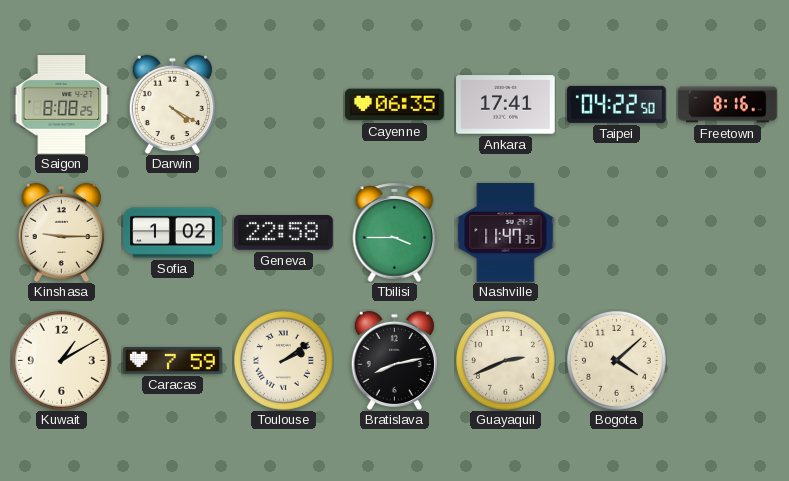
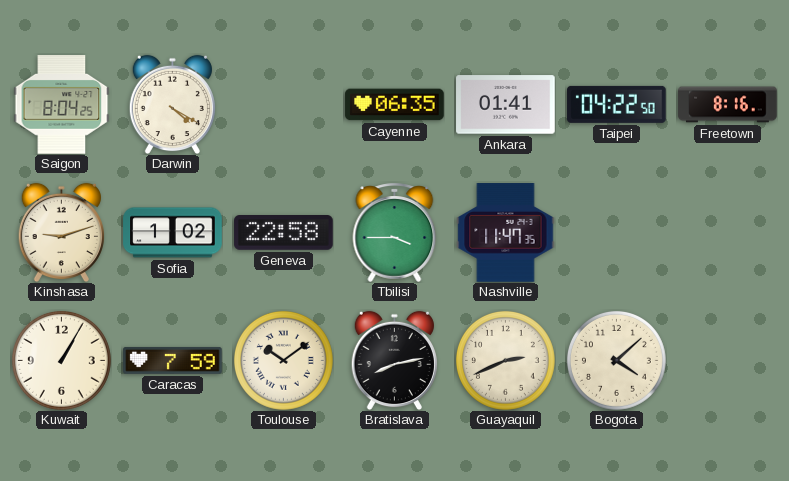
Saigon: 8:08 -> 8:04 (62, 105)
Ankara: 17:41 -> 01:41 (506, 105)
Kinshasa: 9:15 -> 9:12 (61, 232)
Kuwait: 1:10 -> 1:05 (61, 360)
Toulouse: 2:09 -> 10:09 (283, 360)
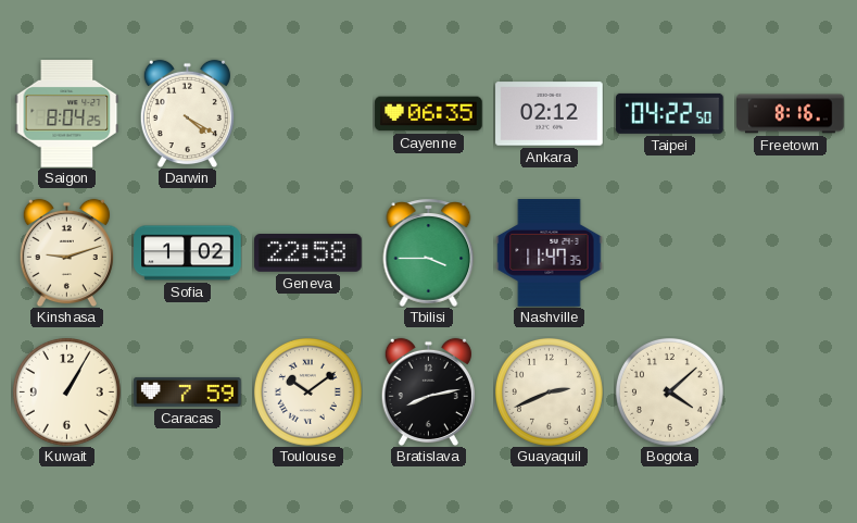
Ankara: 01:41 -> 02:12 (550, 114)
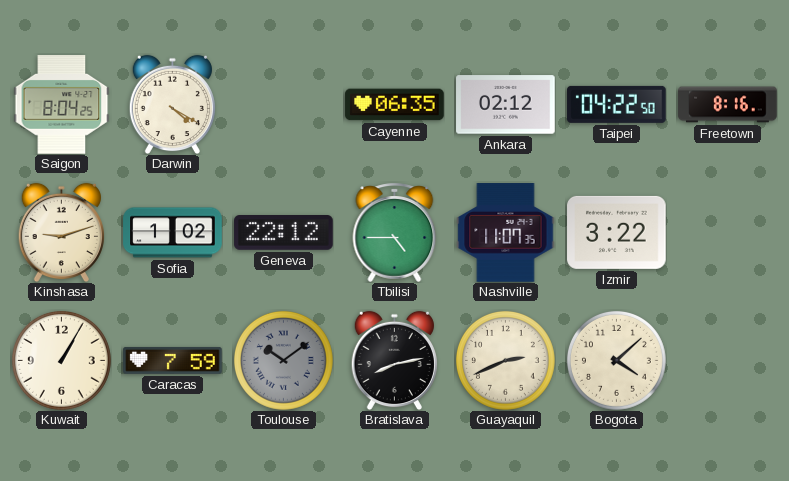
Geneva: 22:58 -> 22:12 (284, 233)
Tbilisi: 3:45 -> 4:45 (395, 232)
Nashville: 11:47 -> 11:07 (506, 233)
Izmir: none -> 3:22 (617, 232)
Toulouse dial: cream -> grey (283, 360)
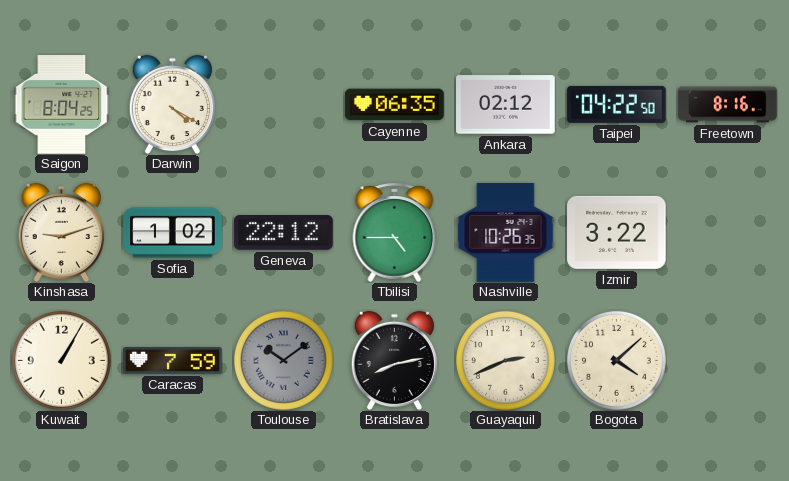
Nashville: 11:07 -> 10:26 (506, 233)
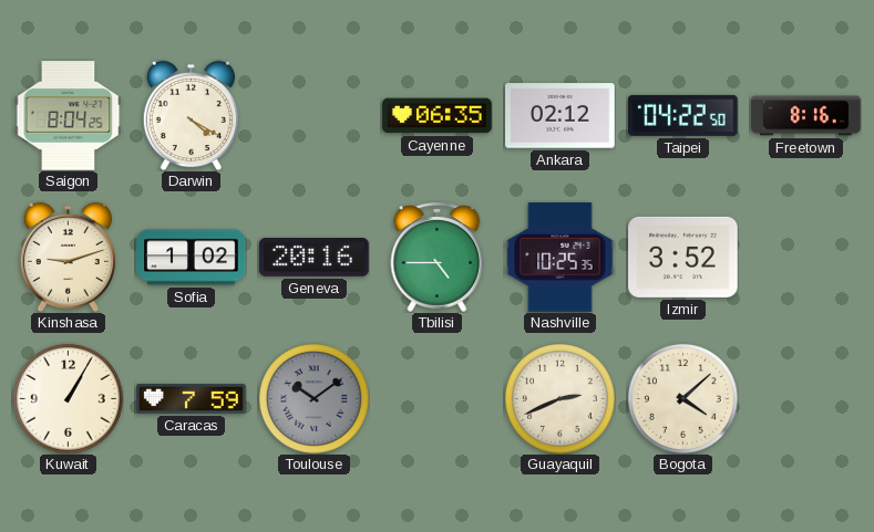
Geneva: 22:12 -> 20:16 (315, 258)
Nashville: 10:26 -> 10:25 (561, 258)
Izmir: 3:22 -> 3:52 (683, 257)
Bratislava: 8:13 -> none (394, 360)
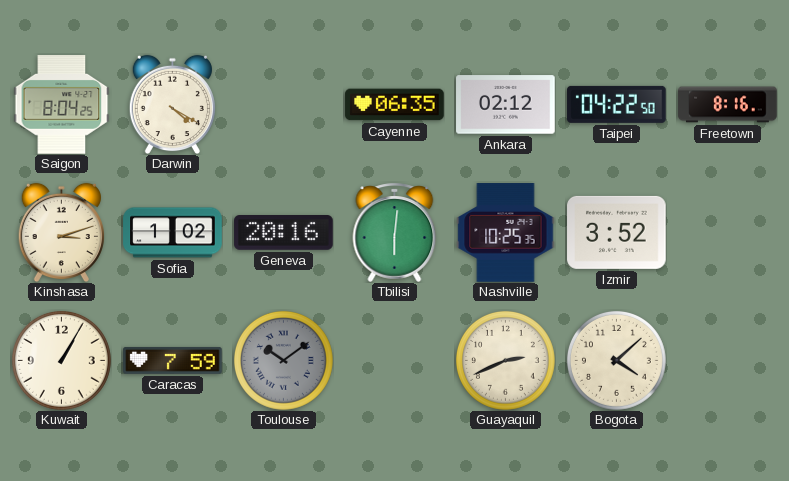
Kinshasa: 9:12 -> 3:12 (61, 232)
Tbilisi: 4:45 -> 6:01 (395, 232)
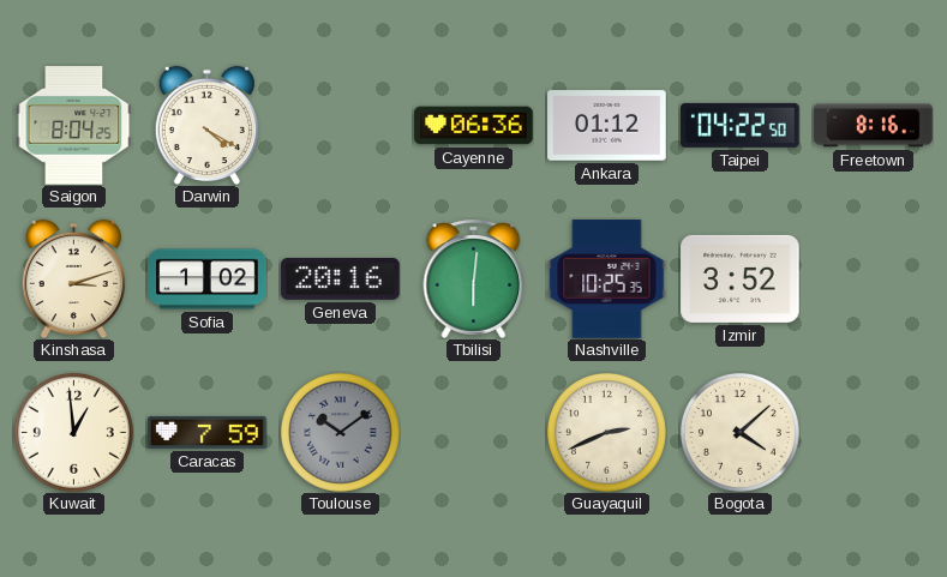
Cayenne: 06:35 -> 06:36 (474, 126)
Ankara: 02:12 -> 01:12 (607, 126)
Kuwait: 1:05 -> 12:59 (73, 432)
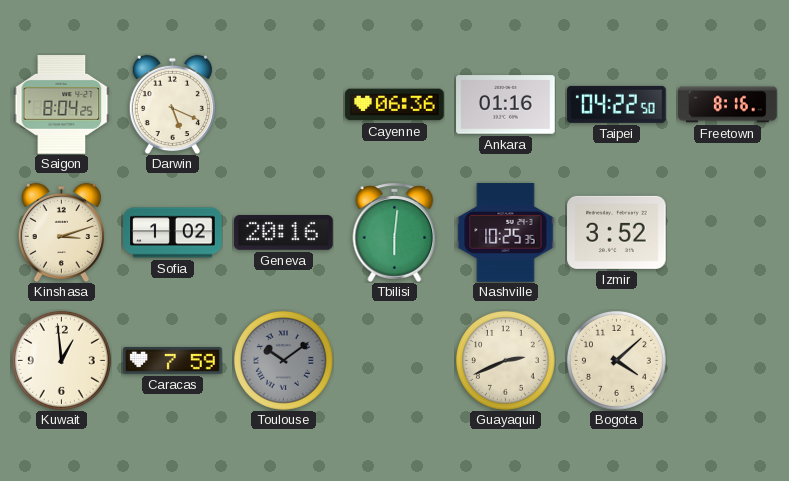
Darwin: 4:20 -> 5:19 (172, 104)
Ankara: 01:12 -> 01:16 (506, 105)
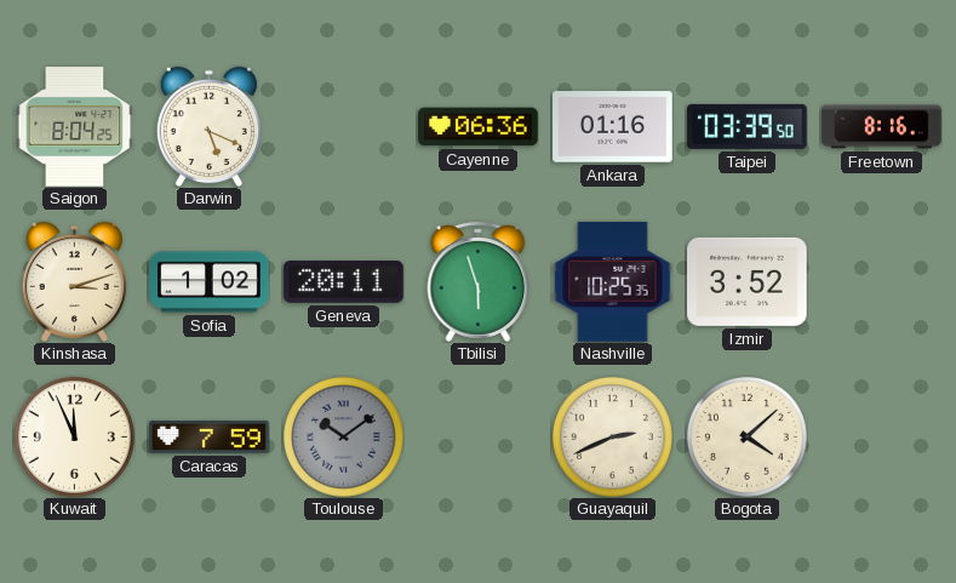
Taipei: 04:22 -> 03:39 (748, 126)
Geneva: 20:16 -> 20:11 (344, 282)
Tbilisi: 6:01 -> 5:57 (479, 281)
Kuwait: 12:59 -> 11:56 (74, 436)
